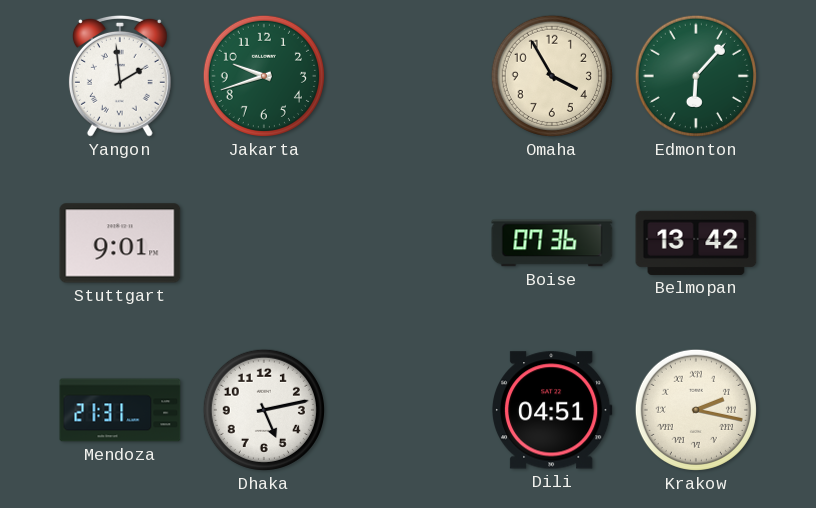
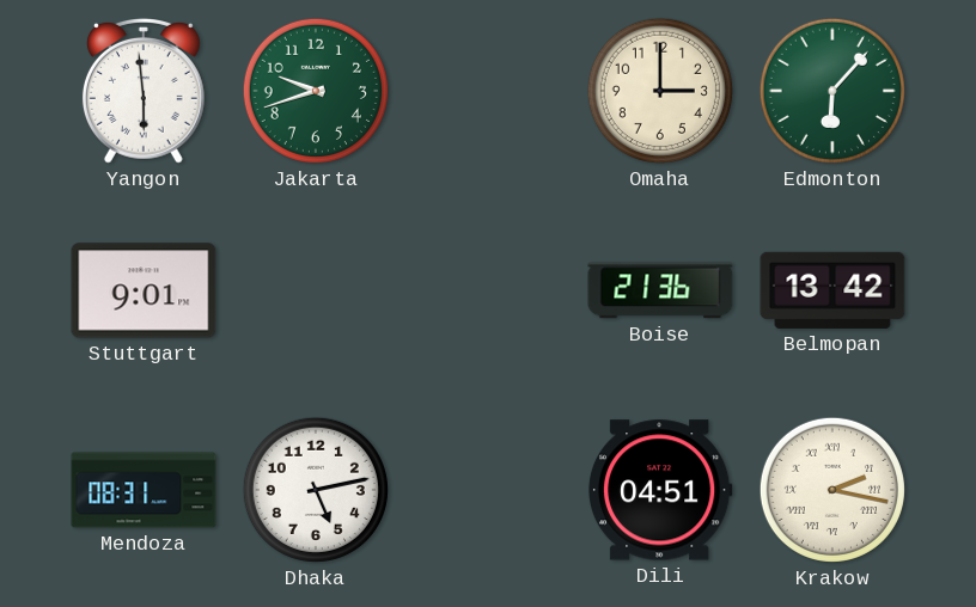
Yangon: 1:59 -> 5:59 (144, 91)
Omaha: 3:55 -> 3:00 (660, 91)
Boise: 07:36 -> 21:36 (660, 290)
Mendoza: 21:31 -> 08:31 (144, 490)
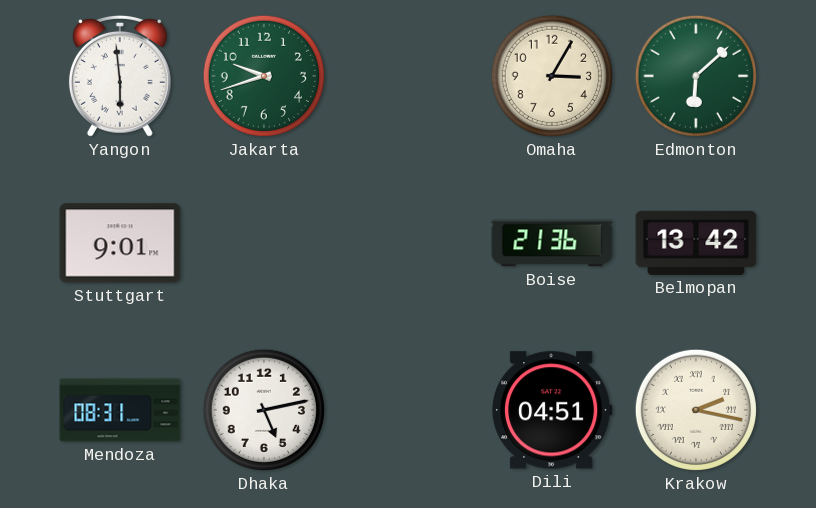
Omaha: 3:00 -> 3:05 (552, 76)
Edmonton: 6:07 -> 6:08 (696, 76)
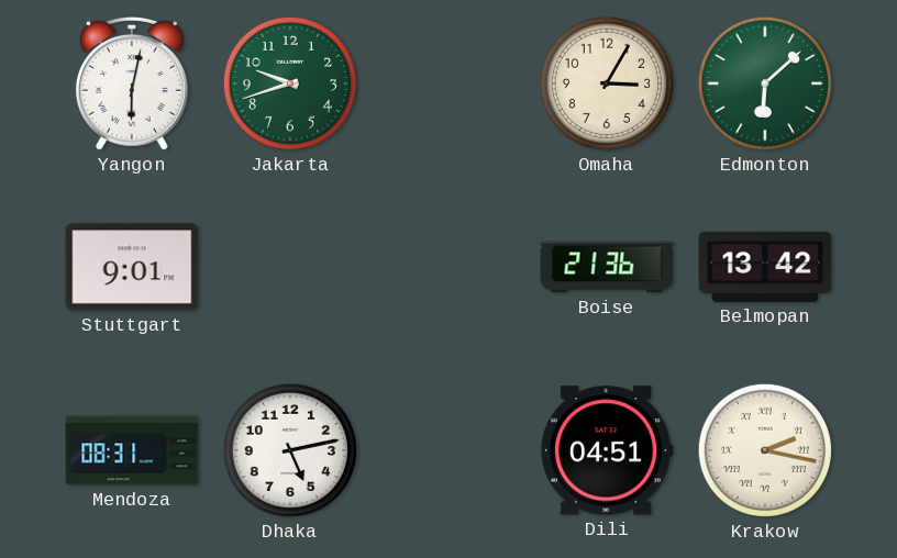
Yangon: 5:59 -> 6:02 (132, 83)
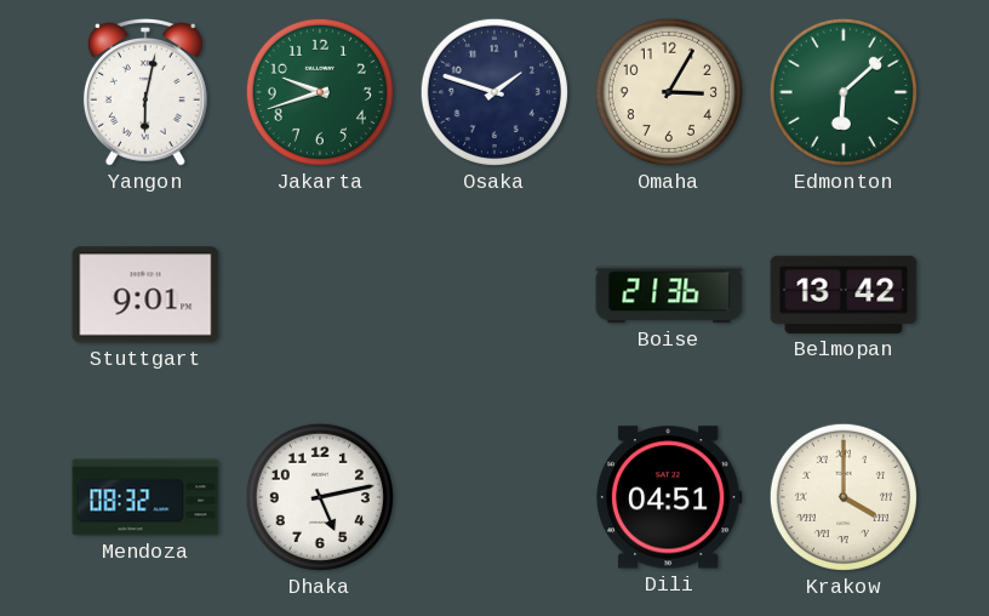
Osaka: none -> 1:48 (494, 92)
Mendoza: 08:31 -> 08:32 (145, 497)
Krakow: 2:17 -> 4:00 (844, 497)
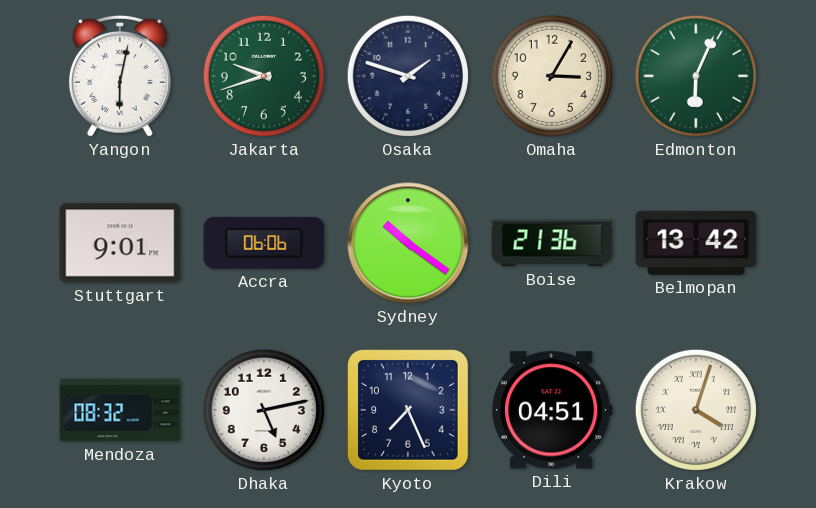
Edmonton: 6:08 -> 6:04 (696, 76)
Accra: none -> 06:06 (264, 243)
Sydney: none -> 10:21 (408, 243)
Kyoto: none -> 7:26 (409, 411)
Krakow: 4:00 -> 4:03 (696, 410)
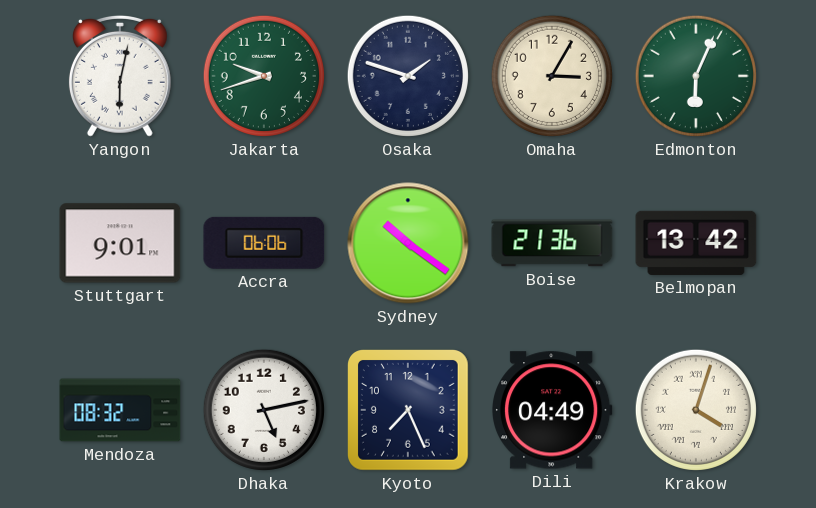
Dili: 04:51 -> 04:49 (552, 410)
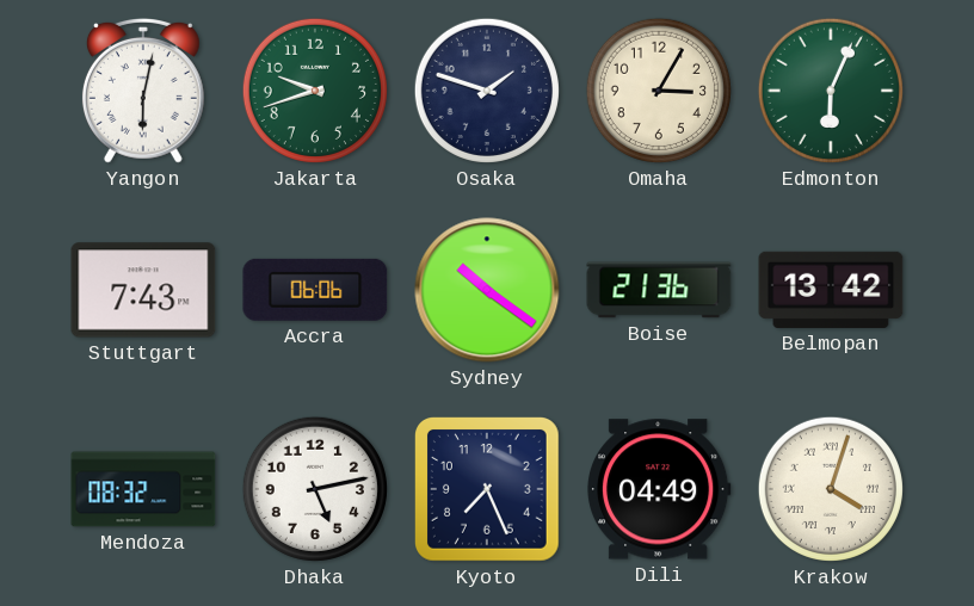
Stuttgart: 9:01 -> 7:43 (143, 290)
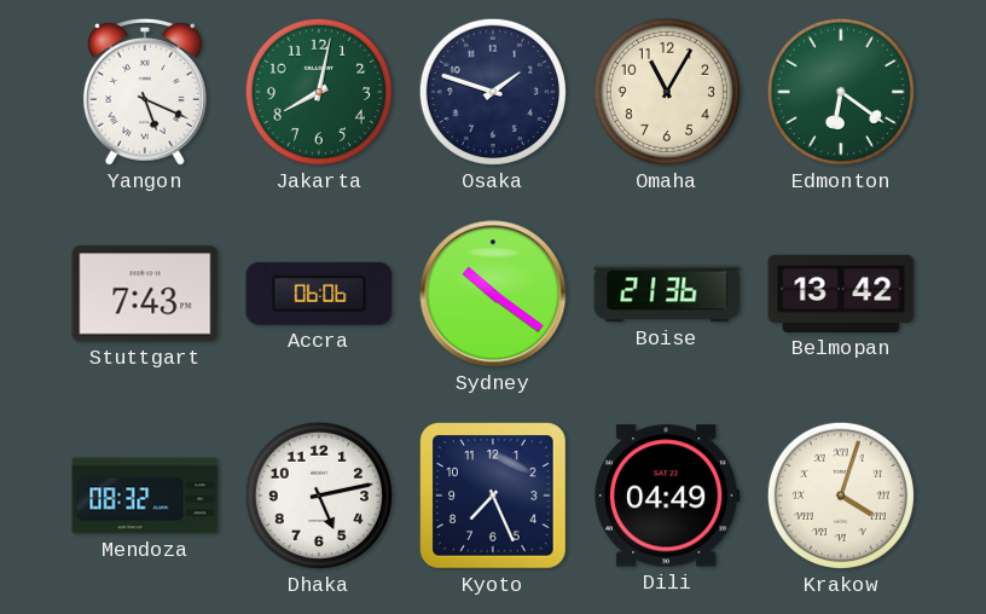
Yangon: 6:02 -> 5:19 (145, 92)
Jakarta: 9:42 -> 8:02 (319, 92)
Omaha: 3:05 -> 11:05 (667, 92)
Edmonton: 6:04 -> 6:21 (841, 92)
